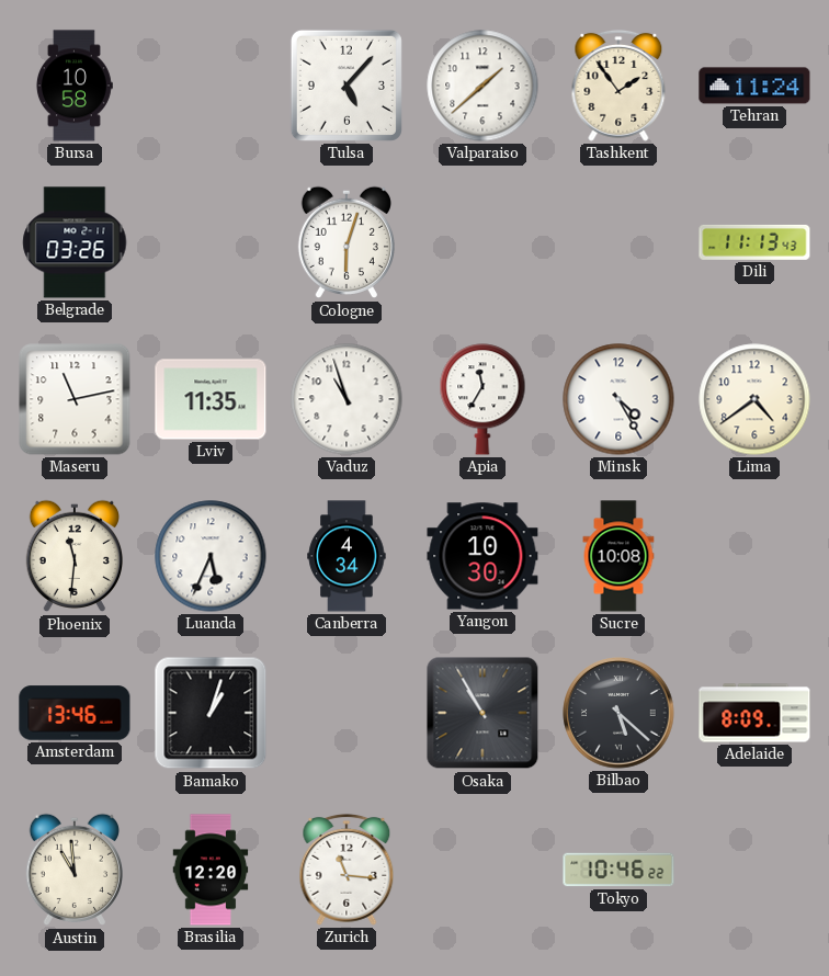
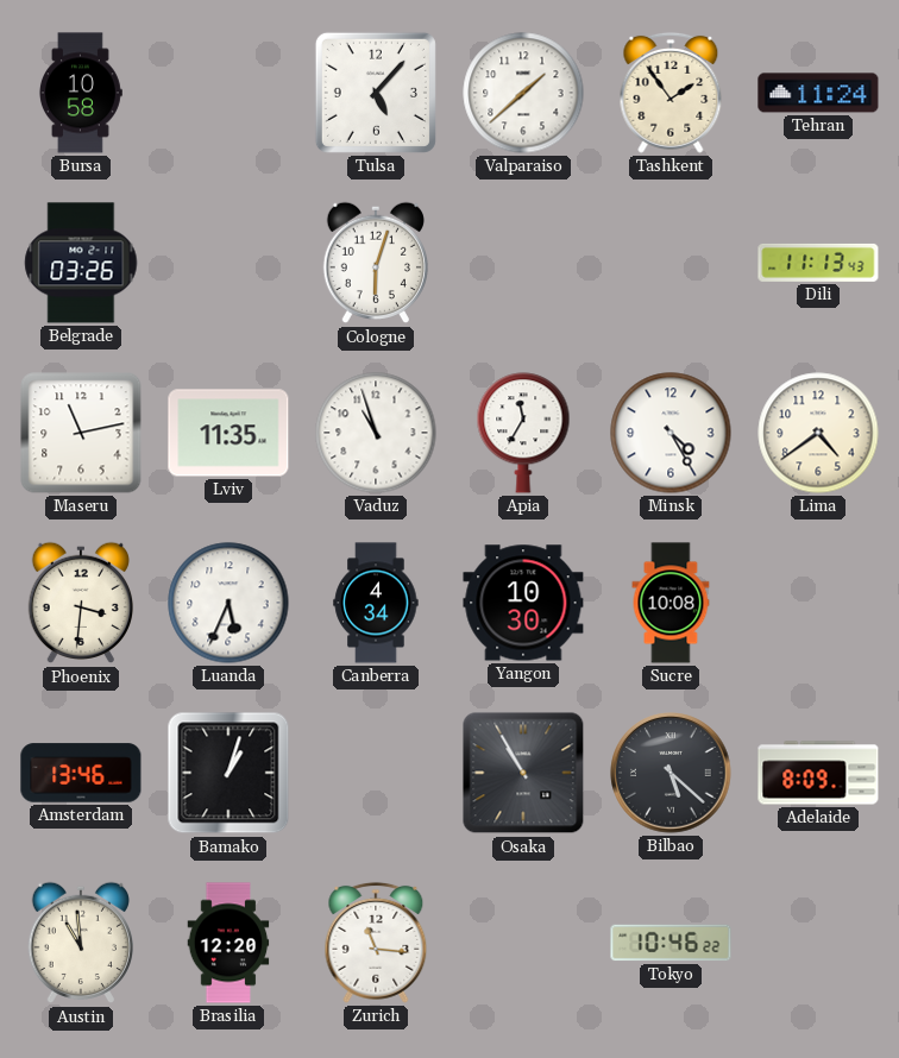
Phoenix: 11:31 -> 3:31 (80, 603)
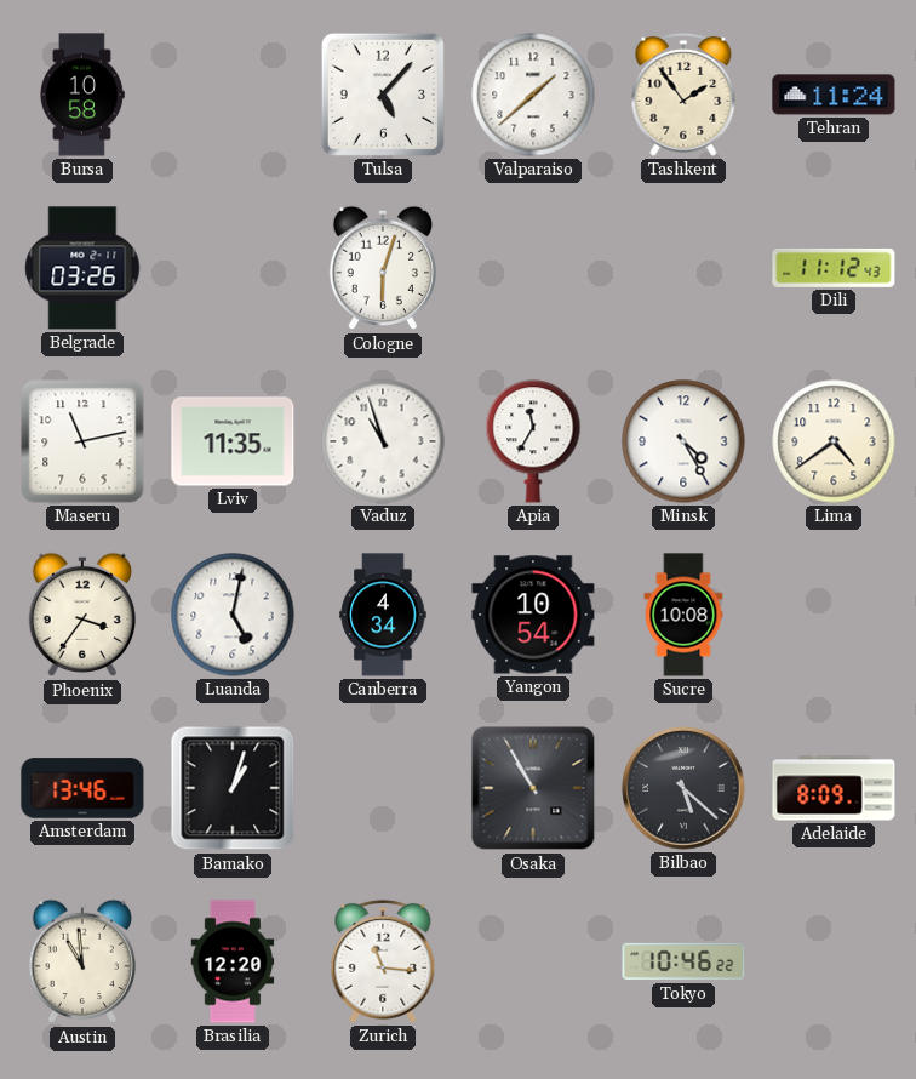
Dili: 11:13 -> 11:12 (834, 268)
Phoenix: 3:31 -> 3:36 (81, 615)
Luanda: 5:34 -> 5:02 (233, 615)
Yangon: 10:30 -> 10:54 (533, 615)
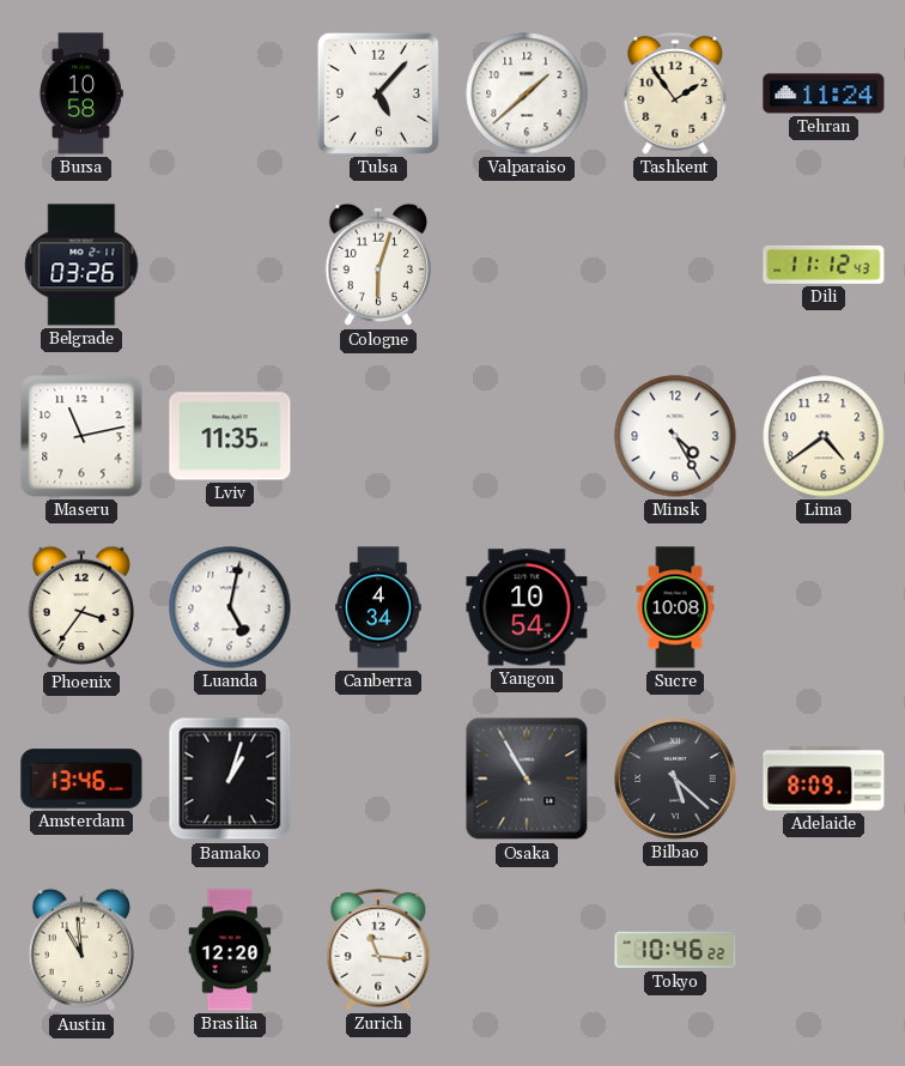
Vaduz: 10:57 -> none (383, 441)
Apia: 11:35 -> none (533, 441)
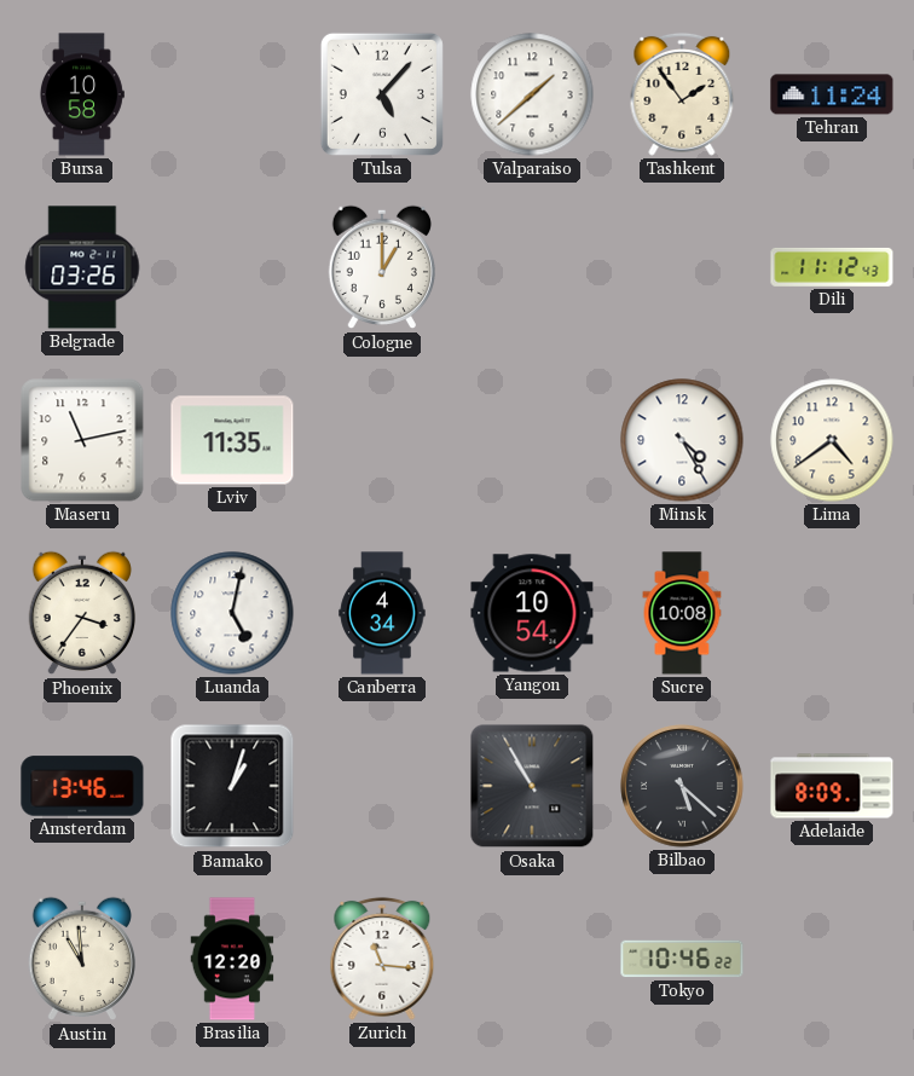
Cologne: 6:03 -> 1:00 (381, 267)
